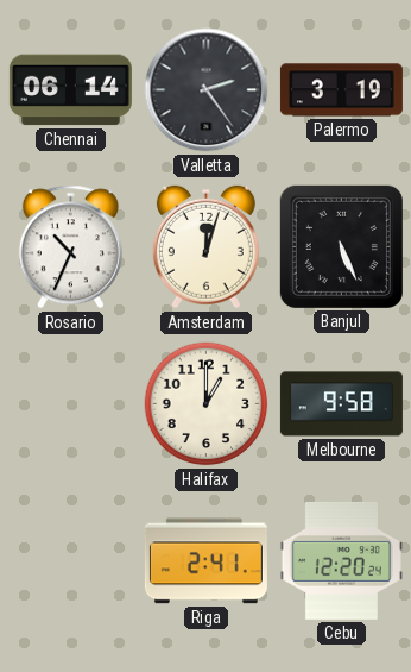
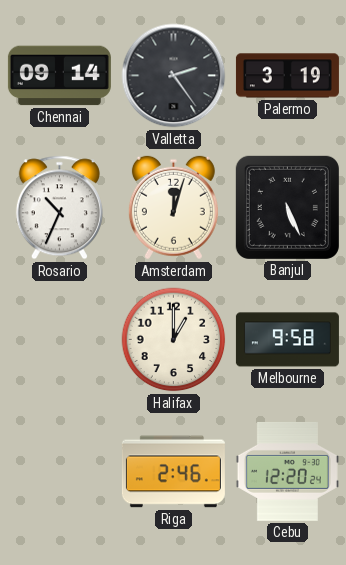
Chennai: 06:14 -> 09:14 (59, 76)
Riga: 2:41 -> 2:46 (173, 472)
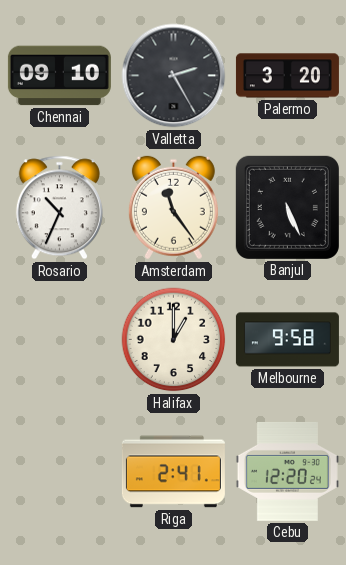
Chennai: 09:14 -> 09:10 (59, 76)
Valletta: 2:24 -> 2:25 (174, 76)
Palermo: 3:19 -> 3:20 (287, 76)
Amsterdam: 12:03 -> 11:24 (173, 208)
Riga: 2:46 -> 2:41 (173, 472)
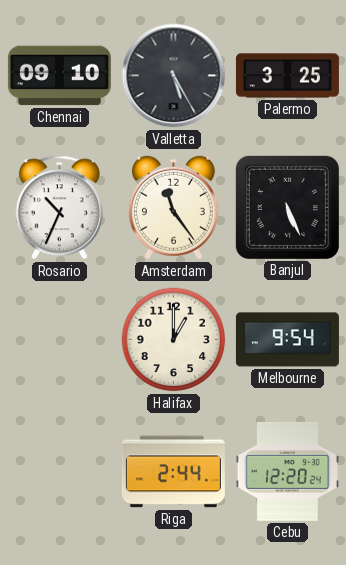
Valletta: 2:25 -> 5:25 (174, 76)
Palermo: 3:20 -> 3:25 (287, 76)
Melbourne: 9:58 -> 9:54 (287, 340)
Riga: 2:41 -> 2:44 (173, 472)
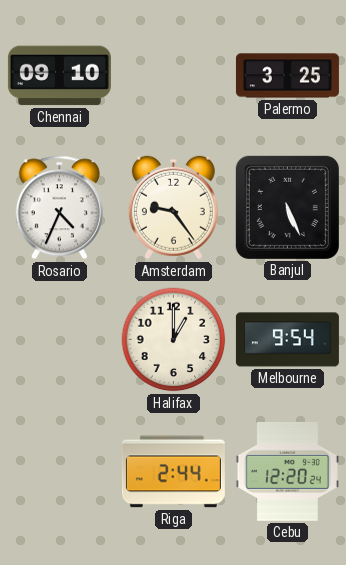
Valletta: 5:25 -> none (174, 76)
Rosario: 10:34 -> 4:34 (59, 208)
Amsterdam: 11:24 -> 9:24 (173, 208)
